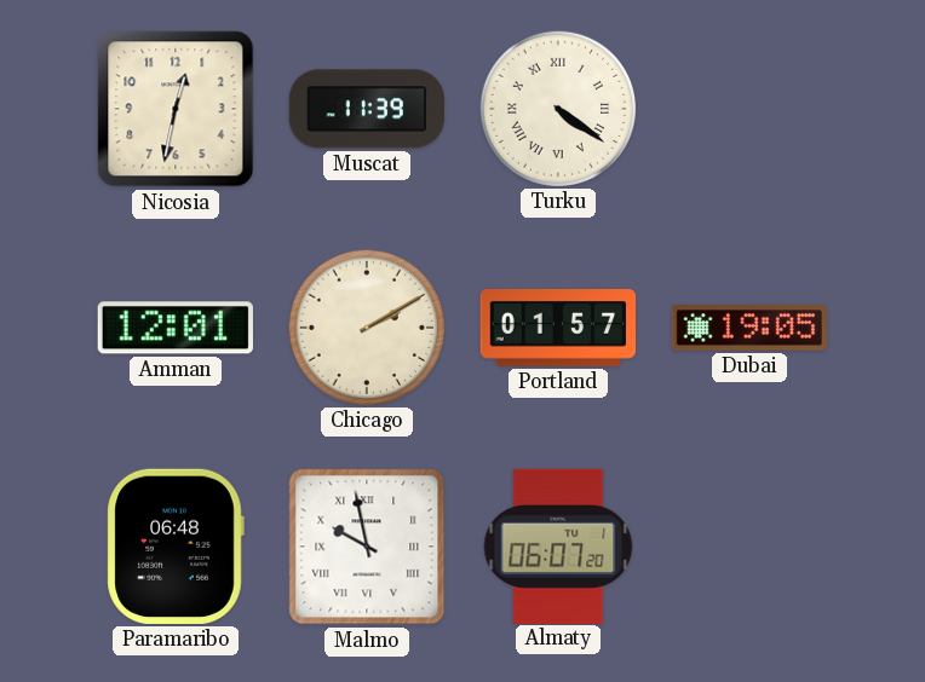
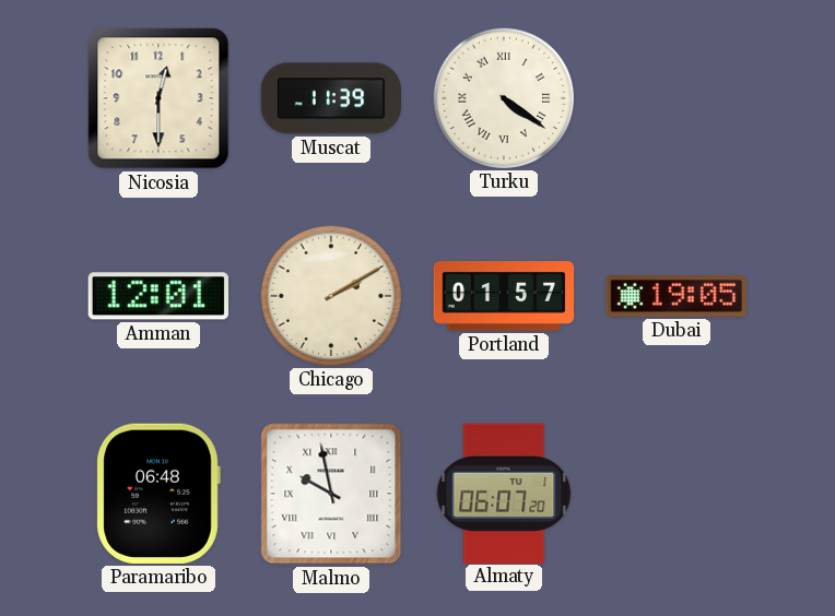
Nicosia: 12:32 -> 12:30 (158, 98)
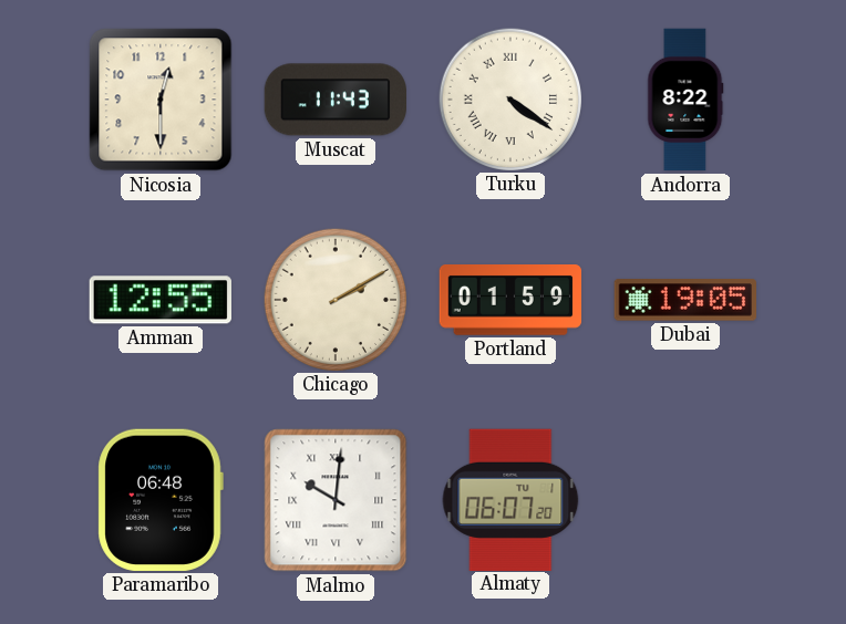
Muscat: 11:39 -> 11:43 (334, 100)
Andorra: none -> 8:22 (685, 100)
Amman: 12:01 -> 12:55 (161, 300)
Portland: 01:57 -> 01:59 (510, 301)
Malmo: 9:58 -> 10:01 (336, 500)
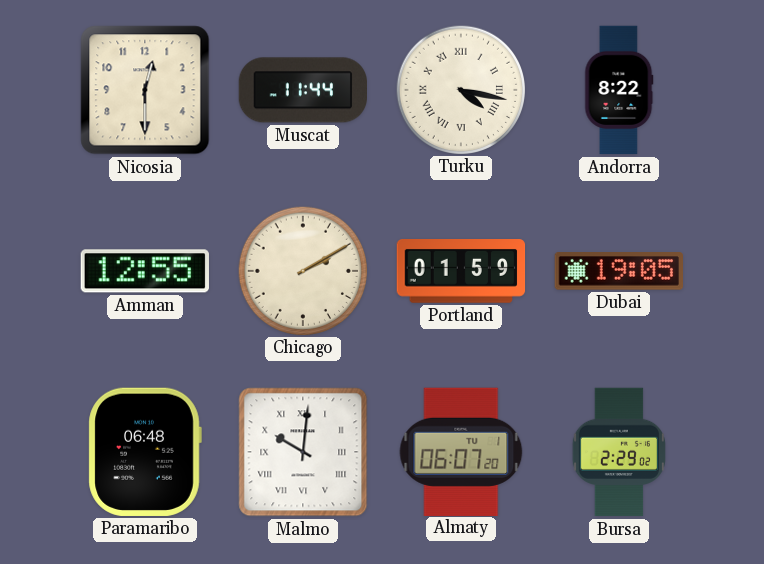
Muscat: 11:43 -> 11:44 (302, 90)
Turku: 4:21 -> 4:17 (460, 89)
Bursa: none -> 2:29 (619, 452)
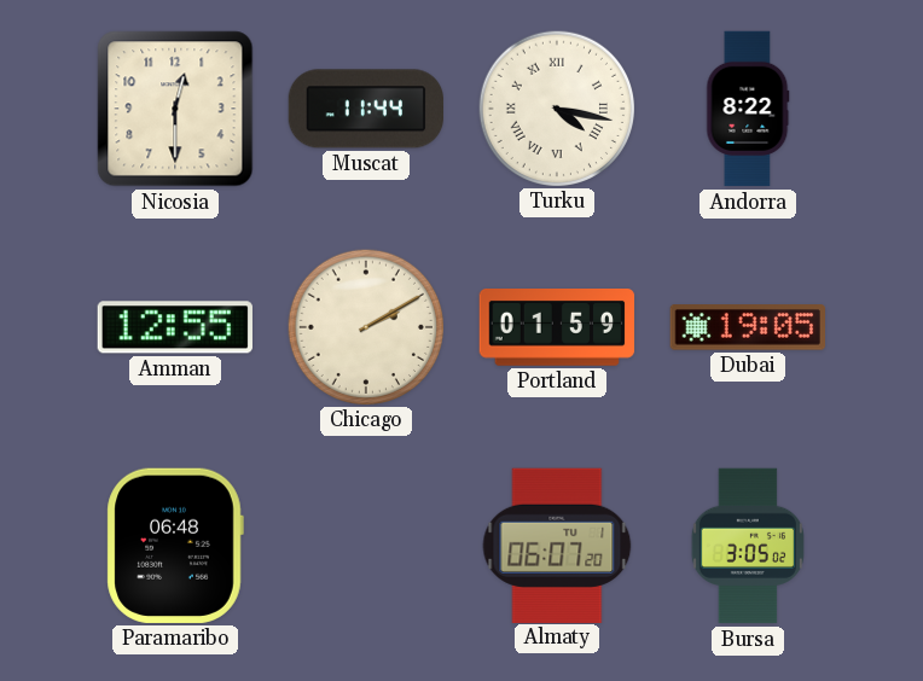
Malmo: 10:01 -> none (303, 452)
Bursa: 2:29 -> 3:05 (748, 546)
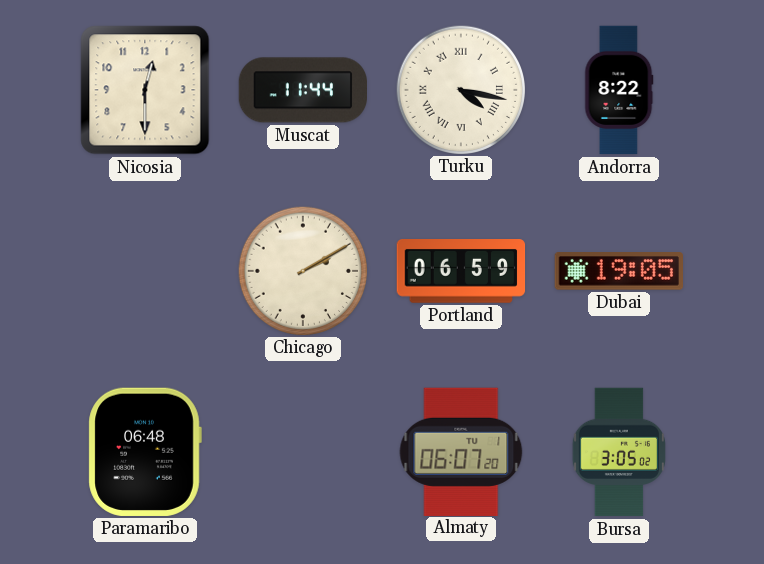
Amman: 12:55 -> none (175, 327)
Portland: 01:59 -> 06:59 (461, 272)
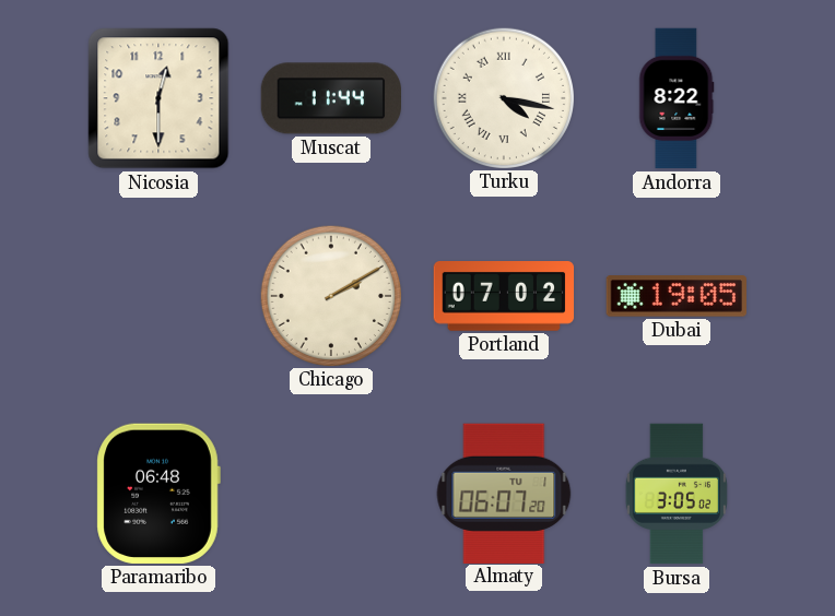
Portland: 06:59 -> 07:02 (504, 297)
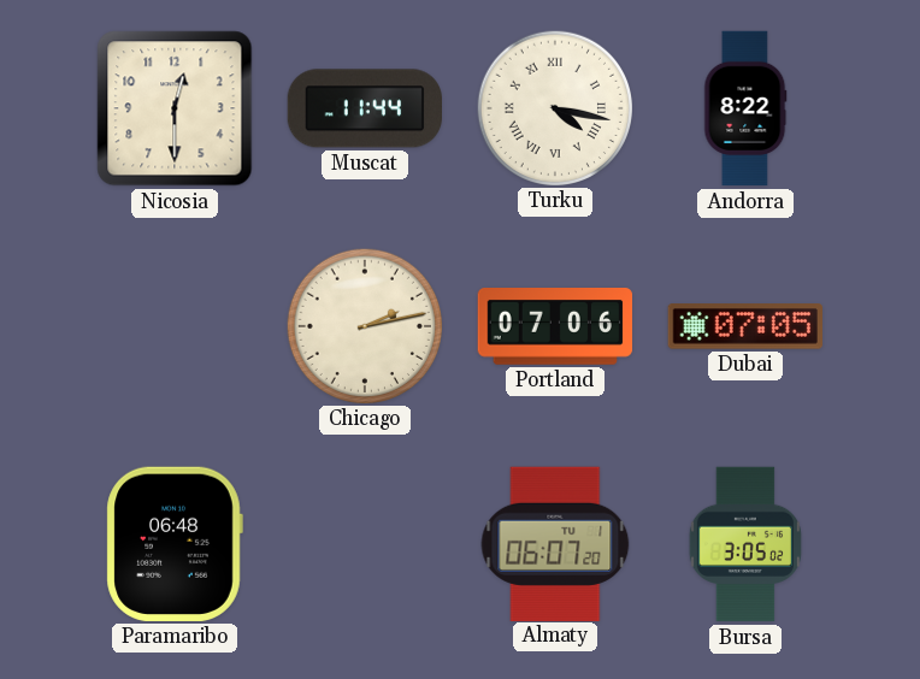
Chicago: 2:10 -> 2:13 (364, 325)
Portland: 07:02 -> 07:06 (555, 327)
Dubai: 19:05 -> 07:05 (744, 326)
